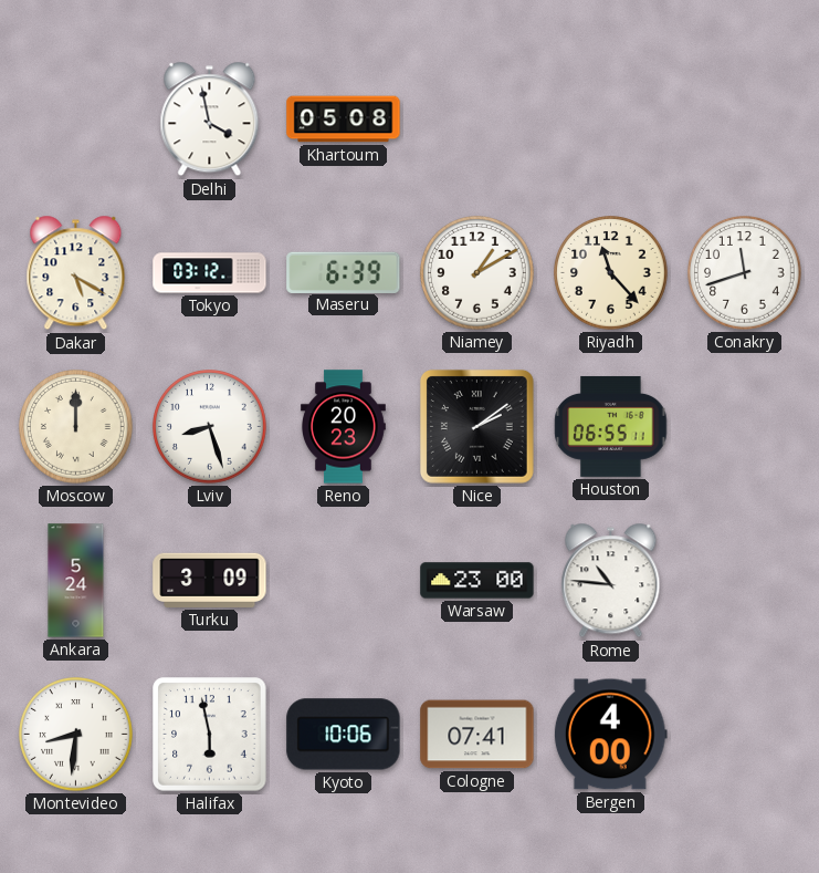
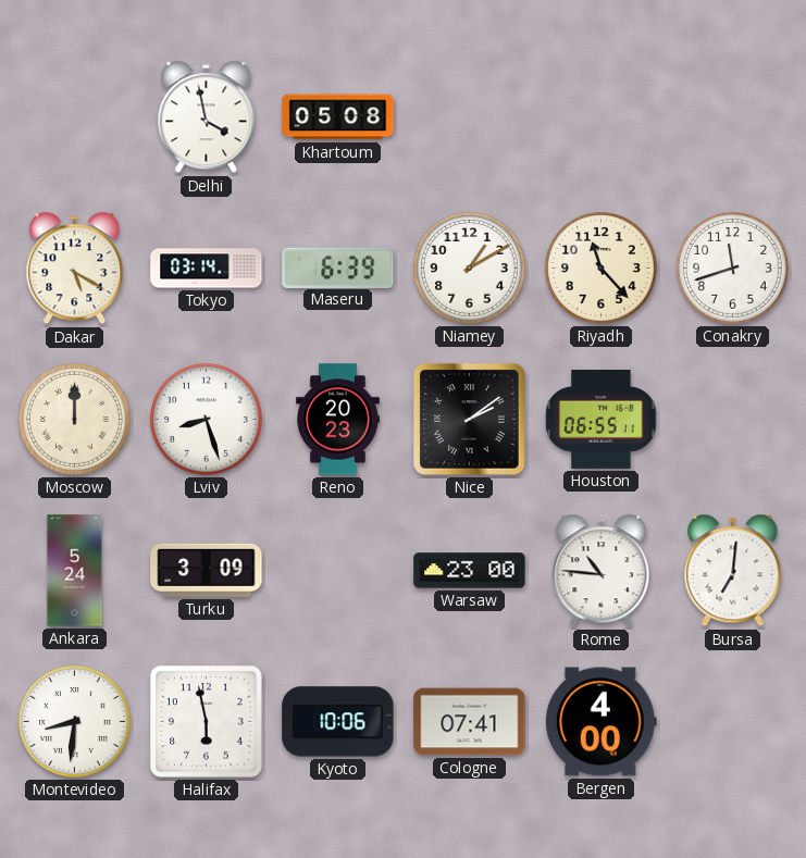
Tokyo: 03:12 -> 03:14 (207, 269)
Bursa: none -> 7:01 (733, 571)
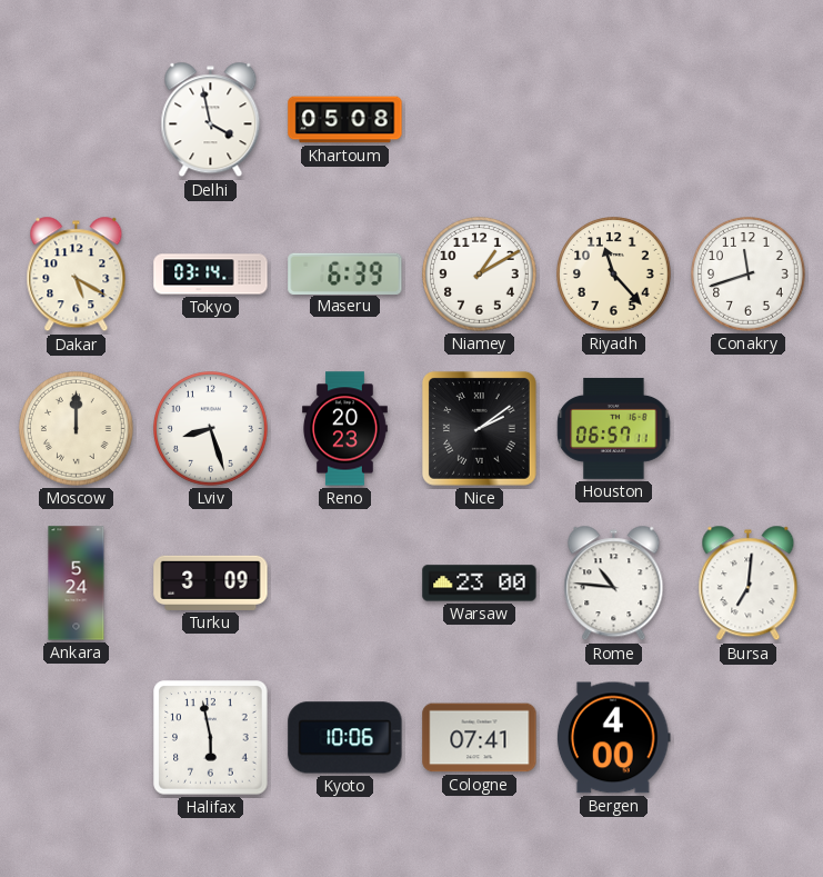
Houston: 06:55 -> 06:57 (614, 428)
Montevideo: 8:31 -> none (75, 722)
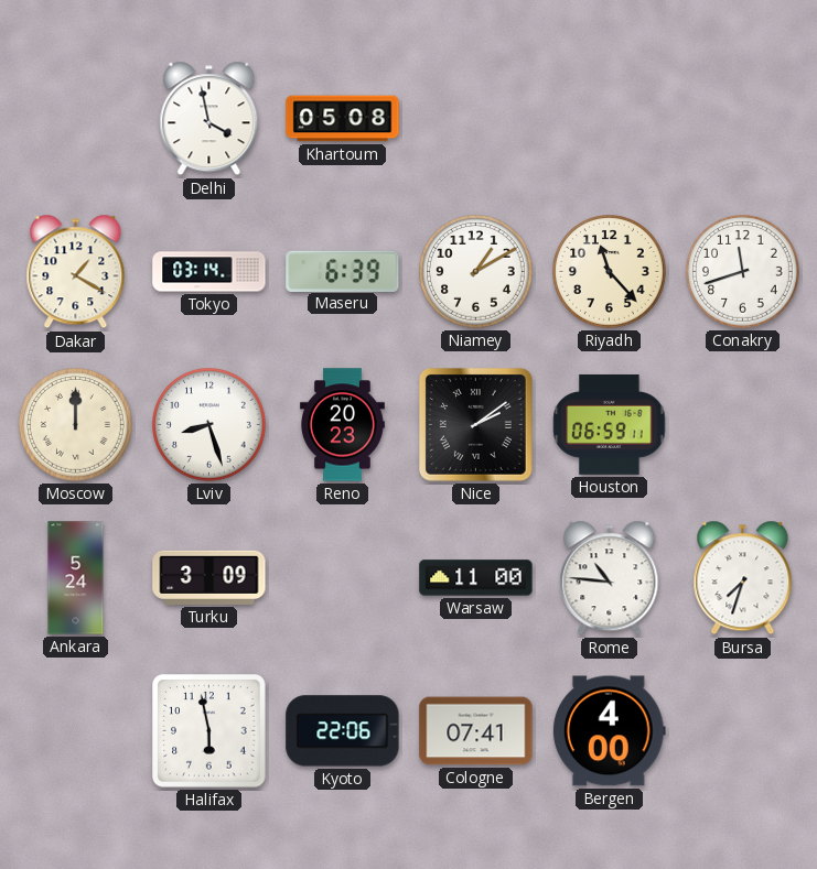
Dakar: 5:20 -> 1:20 (76, 272)
Houston: 06:57 -> 06:59 (610, 424)
Warsaw: 23:00 -> 11:00 (476, 578)
Bursa: 7:01 -> 7:33 (743, 578)
Kyoto: 10:06 -> 22:06 (343, 731)
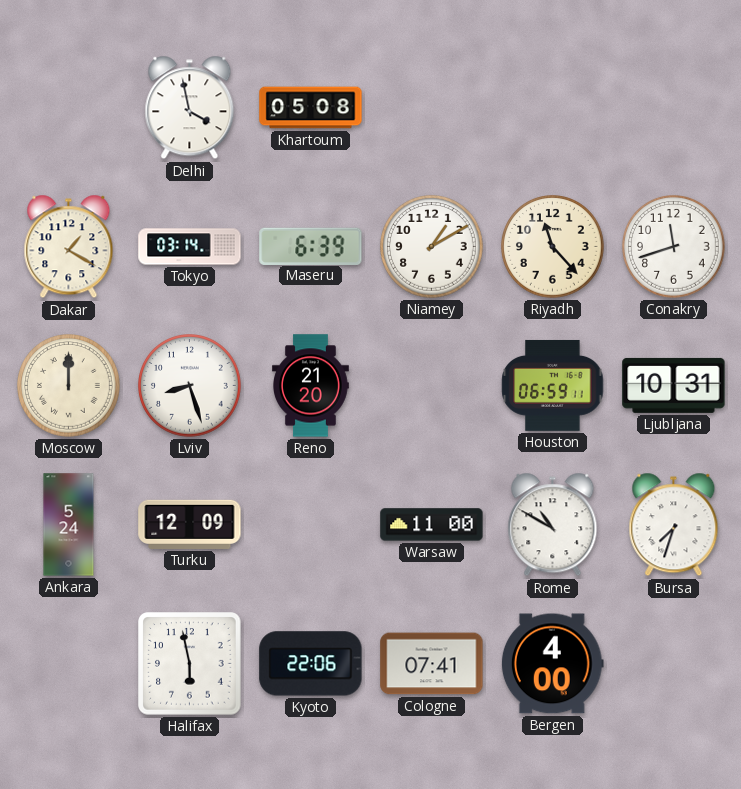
Reno: 20:23 -> 21:20 (311, 386)
Nice: 2:09 -> none (476, 425)
Ljubljana: none -> 10:31 (674, 385)
Turku: 3:09 -> 12:09 (190, 524)
Rome: 10:46 -> 10:50 (553, 525)
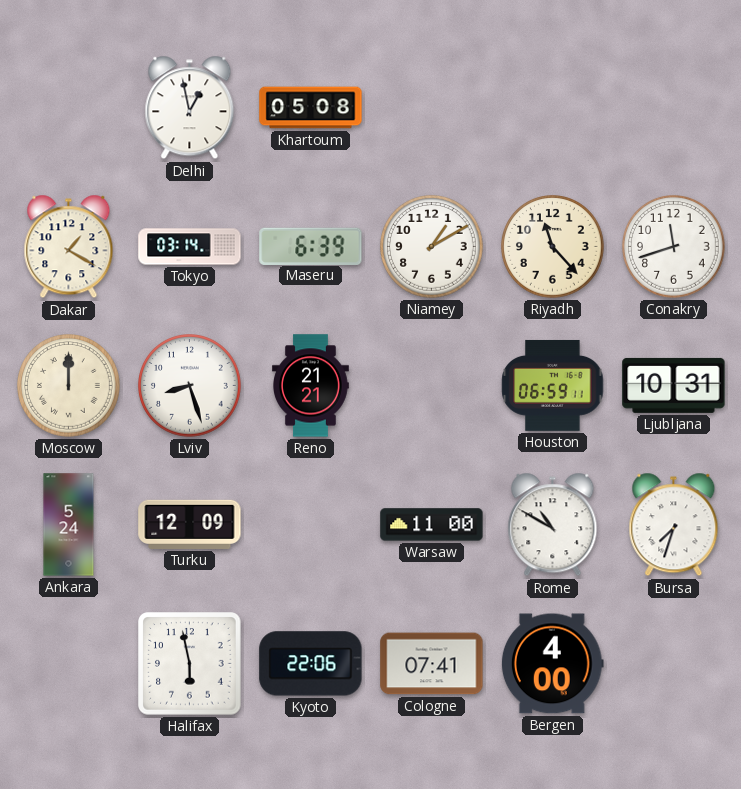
Delhi: 3:58 -> 12:58 (190, 108)
Reno: 21:20 -> 21:21 (311, 386)
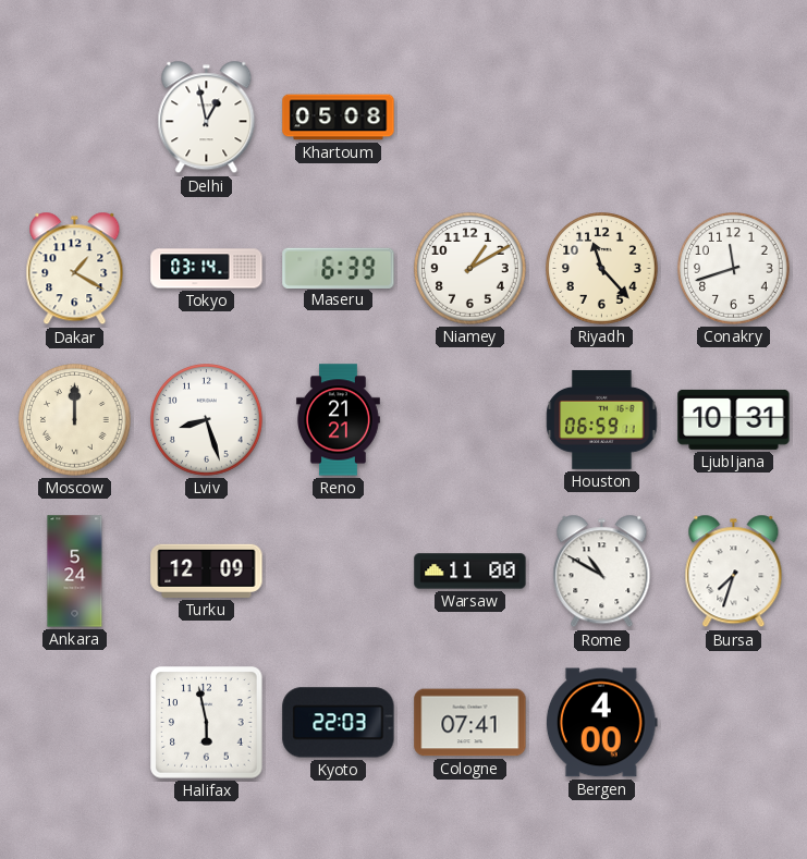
Kyoto: 22:06 -> 22:03 (339, 723)
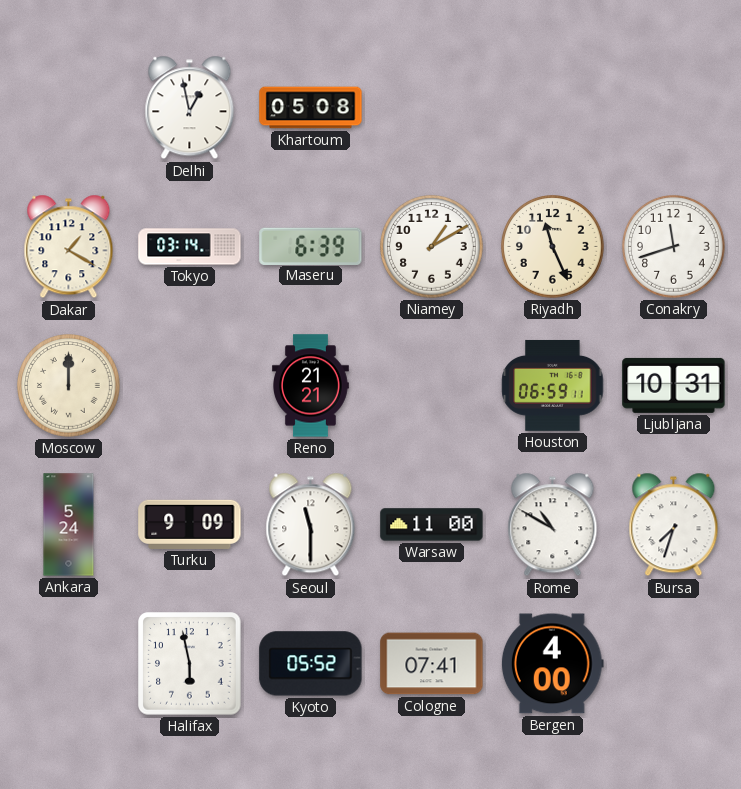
Riyadh: 11:23 -> 11:26 (553, 247)
Lviv: 8:27 -> none (207, 420)
Turku: 12:09 -> 9:09 (190, 524)
Seoul: none -> 11:30 (311, 525)
Kyoto: 22:03 -> 05:52 (311, 664)
